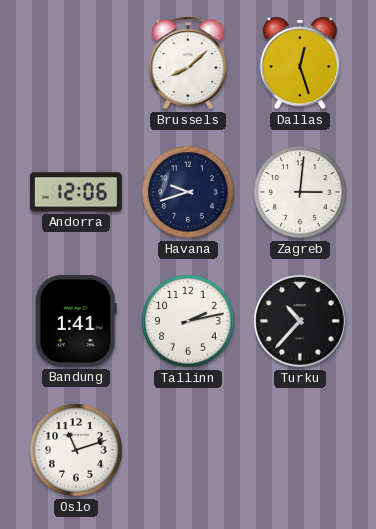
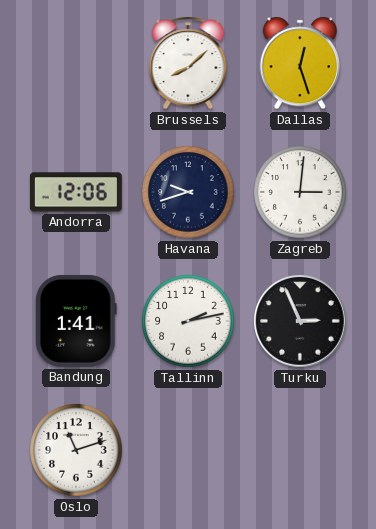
Turku: 10:37 -> 2:56 (300, 321)
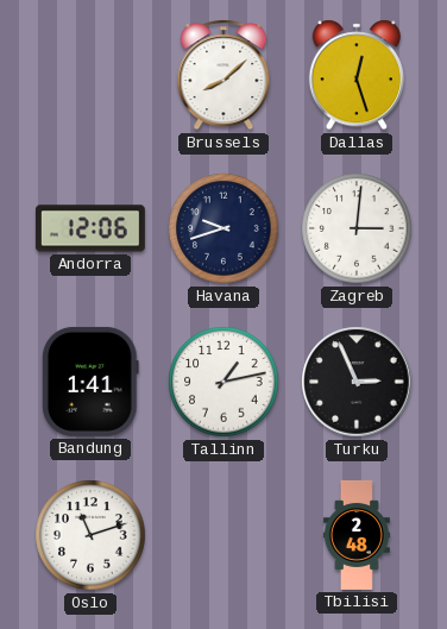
Tallinn: 2:13 -> 1:13 (223, 382)
Tbilisi: none -> 2:48 (357, 535)
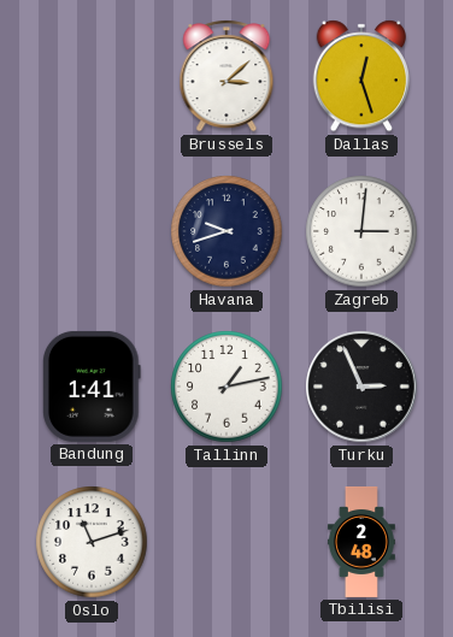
Brussels: 8:08 -> 3:08 (226, 76)
Andorra: 12:06 -> none (90, 228)
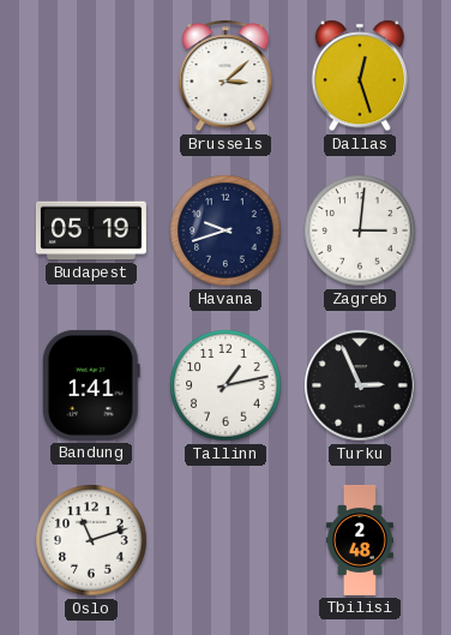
Budapest: none -> 05:19 (91, 230)
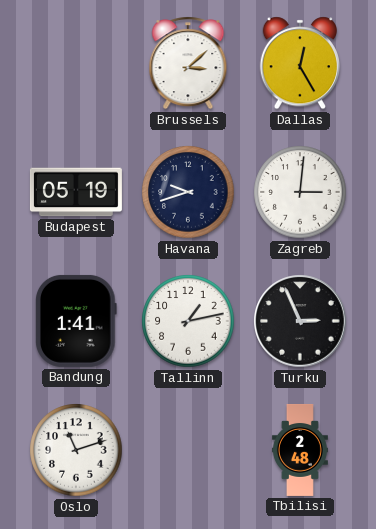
Dallas: 12:27 -> 12:25 (299, 63)
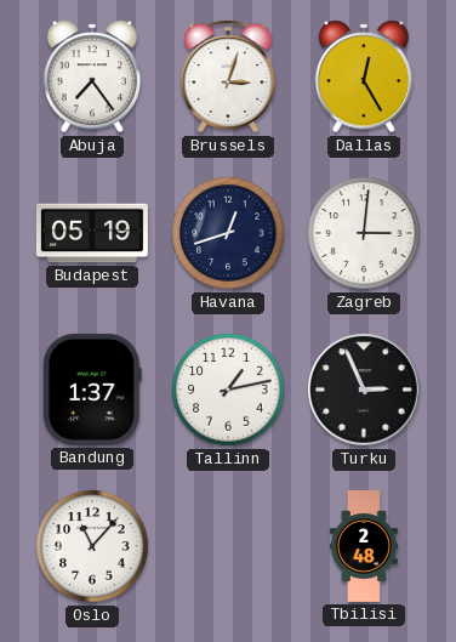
Abuja: none -> 7:24 (91, 76)
Brussels: 3:08 -> 3:03 (228, 76)
Havana: 9:42 -> 12:42 (228, 233)
Bandung: 1:41 -> 1:37 (93, 390)
Oslo: 11:12 -> 11:07 (92, 546)
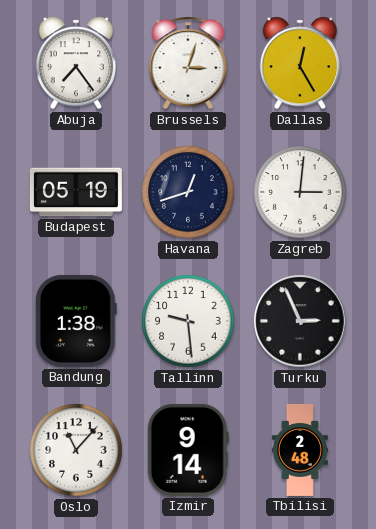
Bandung: 1:37 -> 1:38 (77, 321)
Tallinn: 1:13 -> 9:29 (188, 321)
Izmir: none -> 9:14 (188, 450)
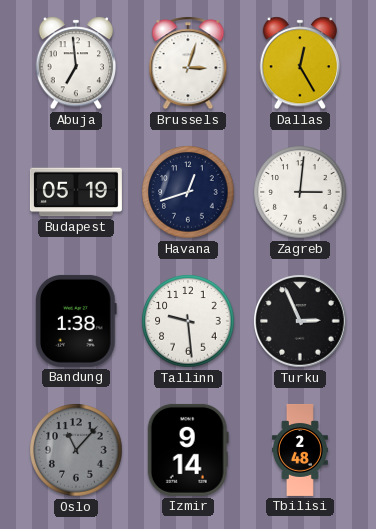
Abuja: 7:24 -> 6:59 (75, 63)
Oslo dial: white -> grey (76, 450)
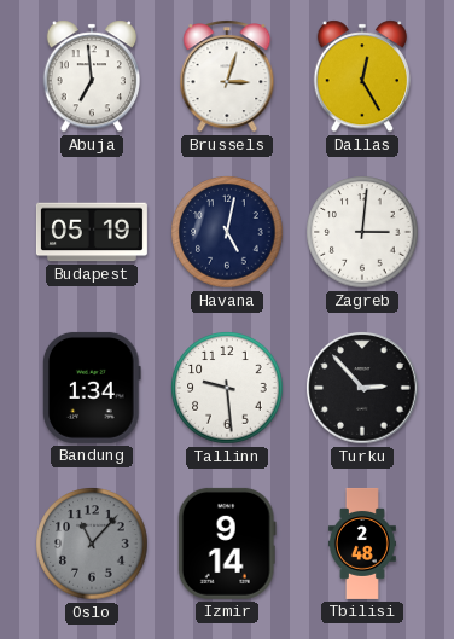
Havana: 12:42 -> 5:02 (227, 232)
Bandung: 1:38 -> 1:34 (93, 388)
Turku: 2:56 -> 2:53 (362, 388)
